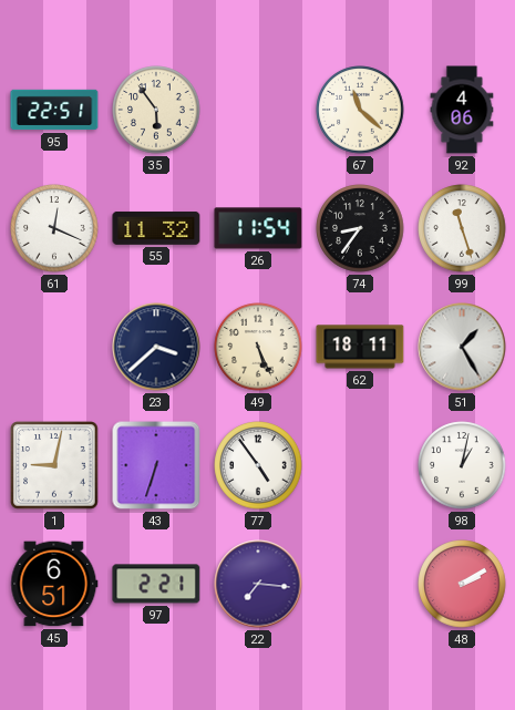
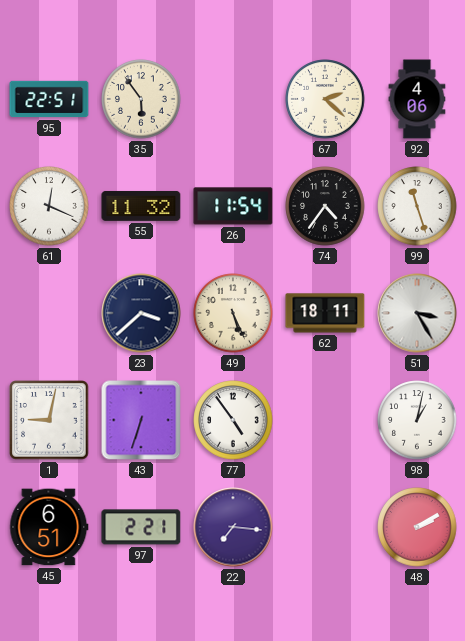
67: 11:22 -> 2:22 (325, 99)
74: 8:36 -> 4:36 (325, 206)
51: 1:25 -> 3:25 (417, 313)
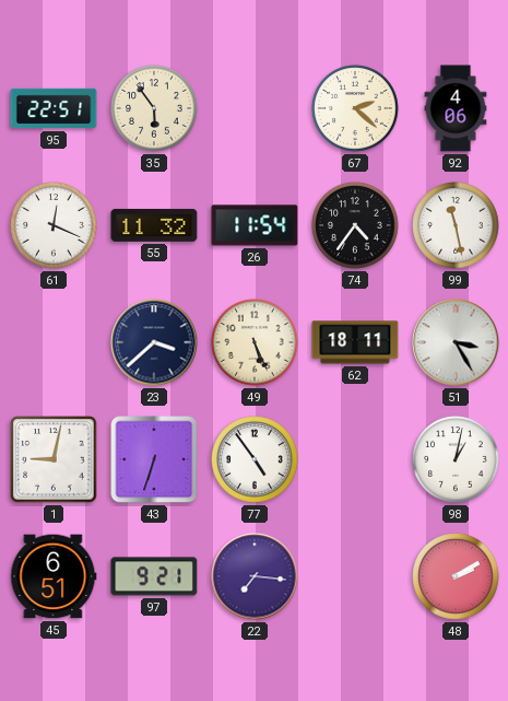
99: 11:27 -> 11:28 (456, 225)
97: 2:21 -> 9:21 (154, 576)
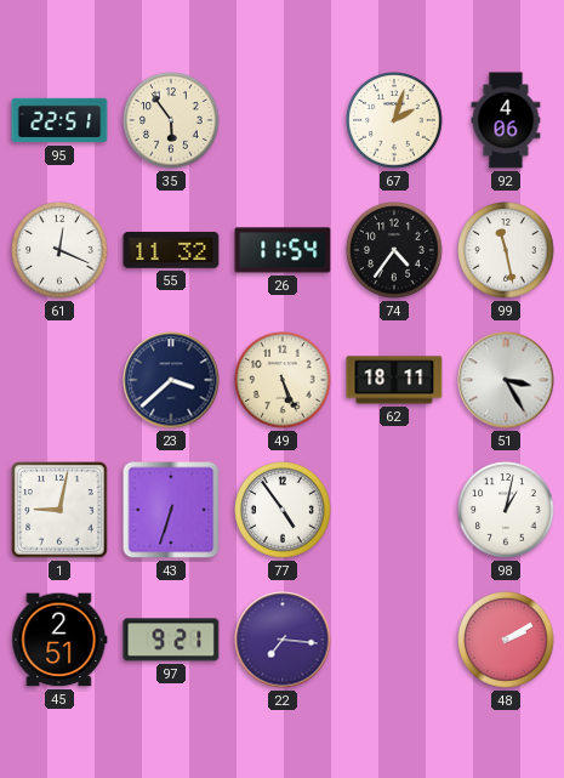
67: 2:22 -> 2:03 (394, 120)
45: 6:51 -> 2:51 (59, 640)
